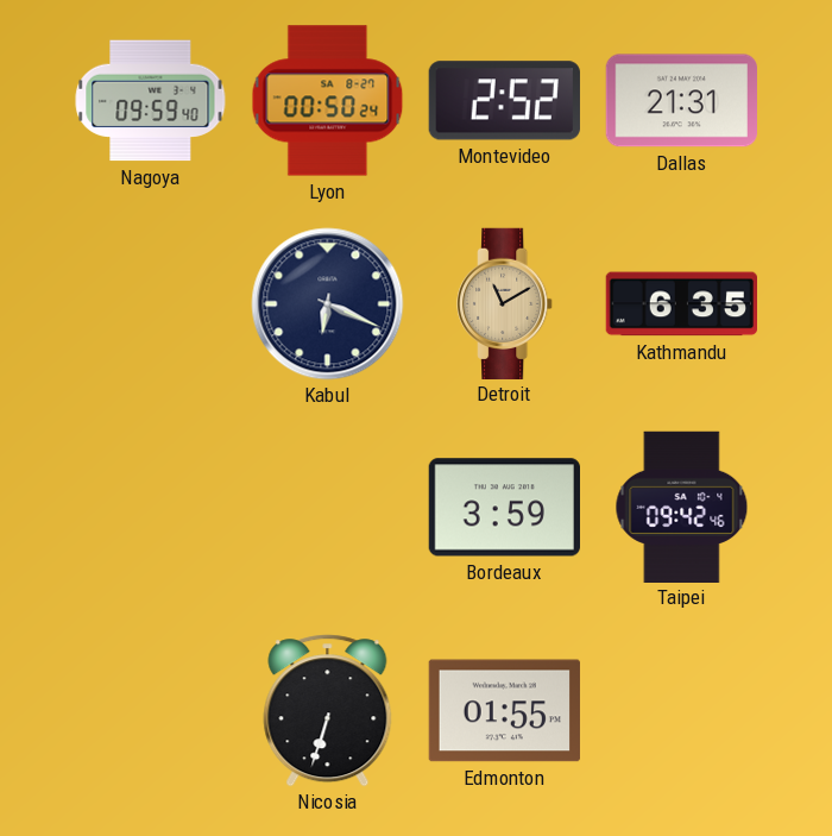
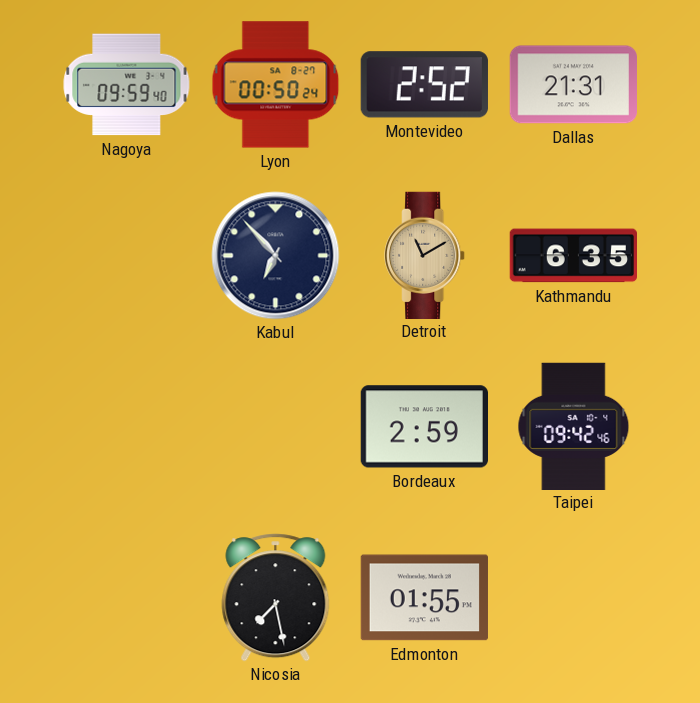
Kabul: 6:19 -> 6:53 (276, 256)
Bordeaux: 3:59 -> 2:59 (424, 427)
Nicosia: 6:33 -> 7:28 (276, 598)
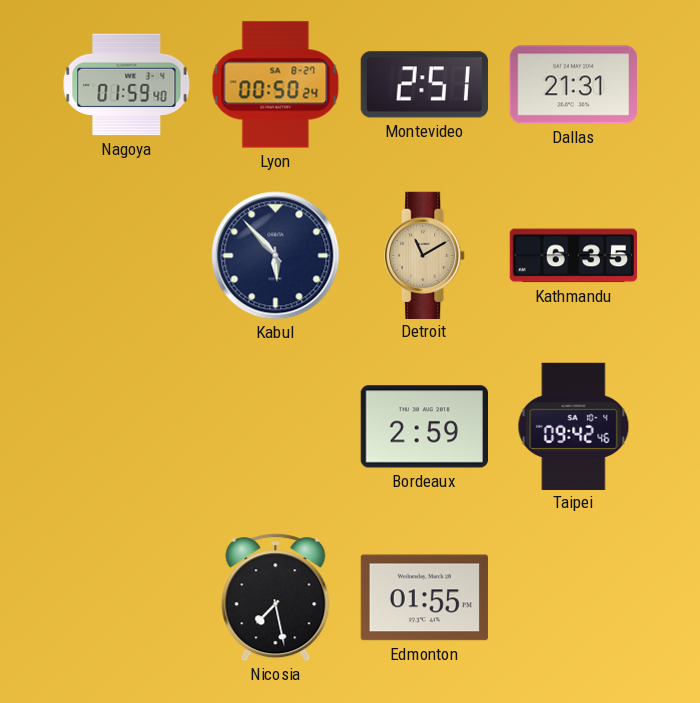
Nagoya: 09:59 -> 01:59 (127, 85)
Montevideo: 2:52 -> 2:51 (424, 85)
Kabul: 6:53 -> 5:53 (276, 256)
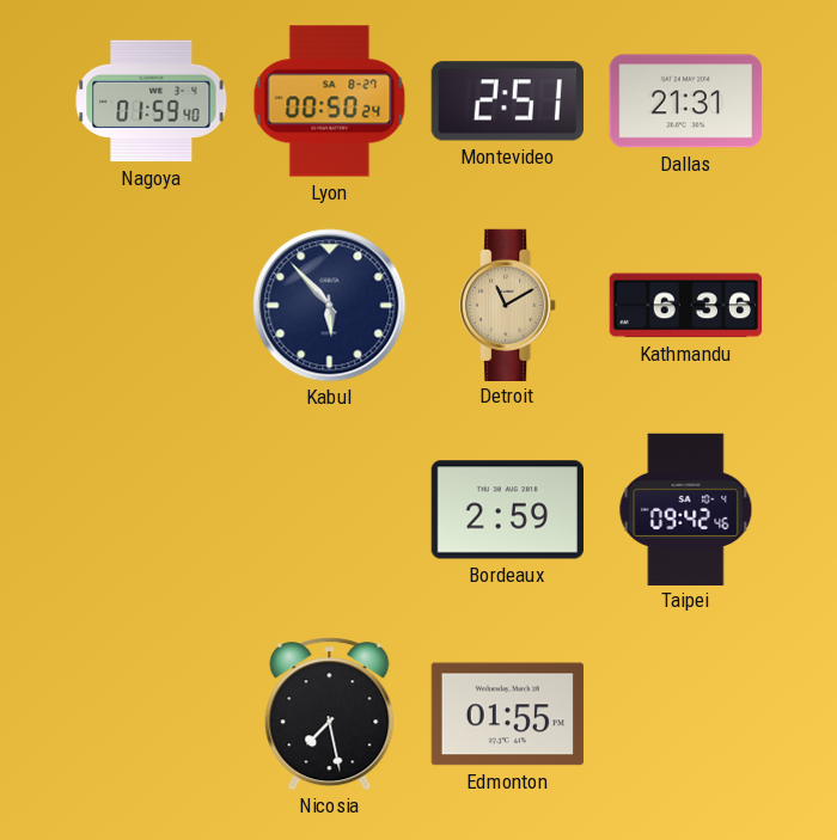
Kathmandu: 6:35 -> 6:36 (685, 306)
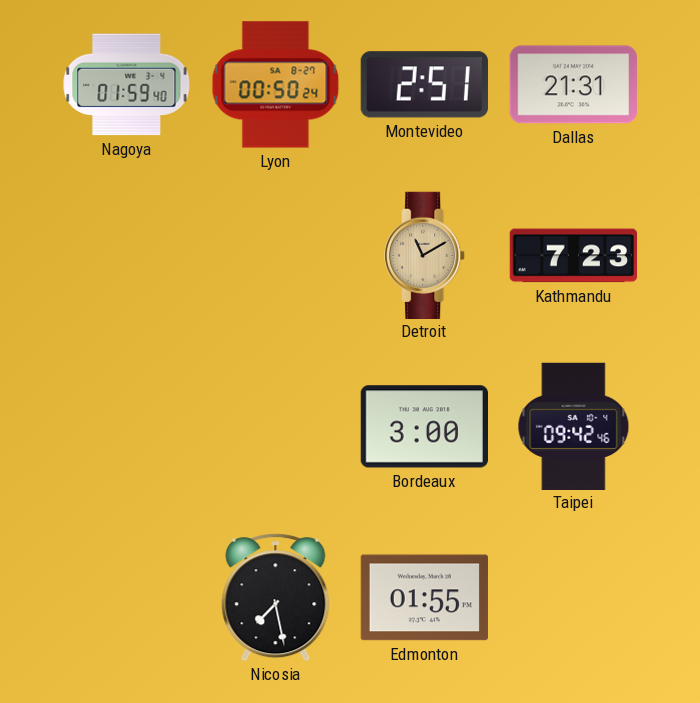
Kabul: 5:53 -> none (330, 306)
Kathmandu: 6:36 -> 7:23 (573, 256)
Bordeaux: 2:59 -> 3:00 (424, 427)
